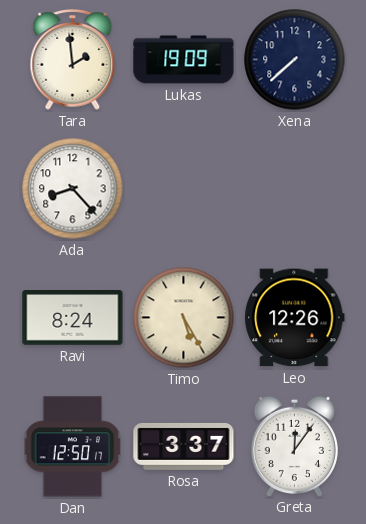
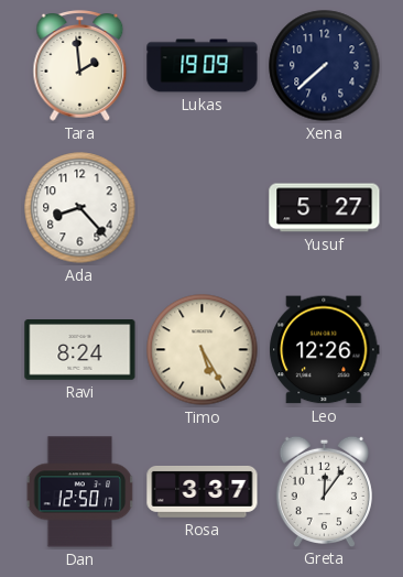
Yusuf: none -> 5:27 (325, 208)
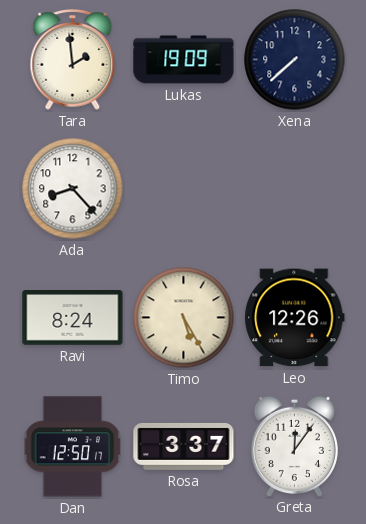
Yusuf: 5:27 -> none (325, 208)
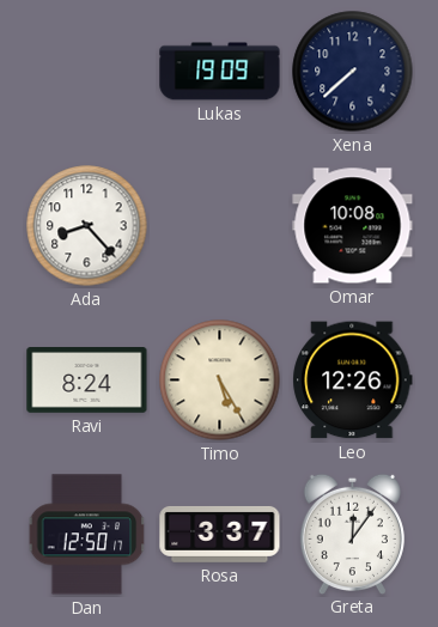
Tara: 1:59 -> none (73, 60)
Omar: none -> 10:08 (353, 226)
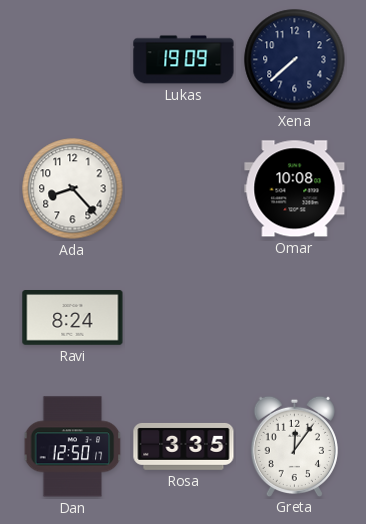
Timo: 5:25 -> none (220, 381)
Leo: 12:26 -> none (353, 381)
Rosa: 3:37 -> 3:35 (184, 446)
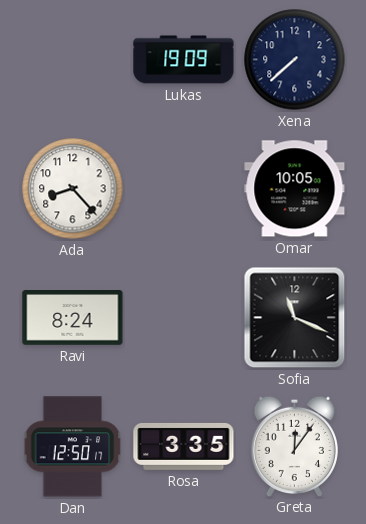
Omar: 10:08 -> 10:05 (295, 189)
Sofia: none -> 11:19 (295, 318)
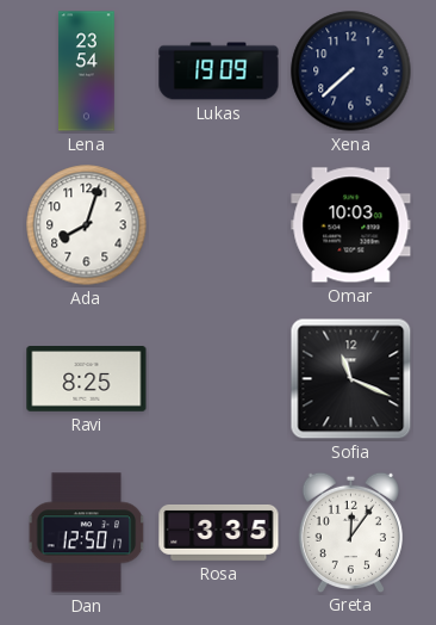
Lena: none -> 23:54 (87, 72)
Ada: 8:23 -> 8:03 (87, 225)
Omar: 10:05 -> 10:03 (351, 225)
Ravi: 8:24 -> 8:25 (87, 379)
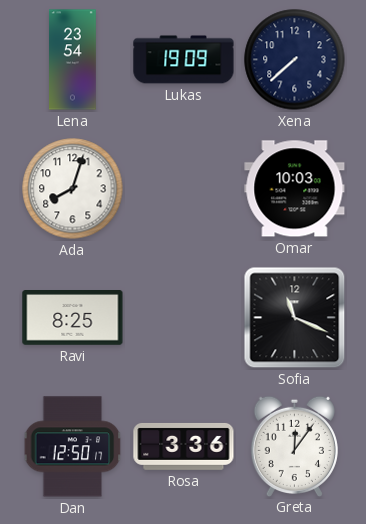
Rosa: 3:35 -> 3:36 (184, 446)
